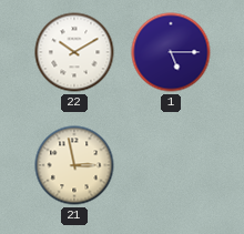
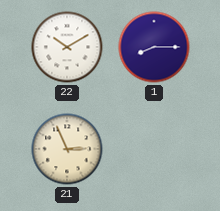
1: 5:15 -> 8:15 (154, 47)
21: 2:58 -> 2:56 (67, 149)
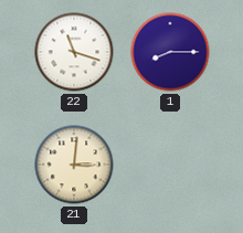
22: 10:10 -> 11:18 (74, 52)
21: 2:56 -> 3:01 (74, 165)
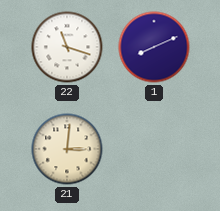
1: 8:15 -> 8:11 (154, 47)
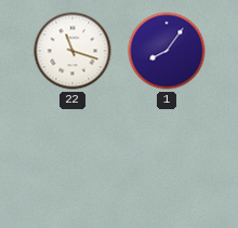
1: 8:11 -> 8:06 (167, 51)
21: 3:01 -> none (67, 149)
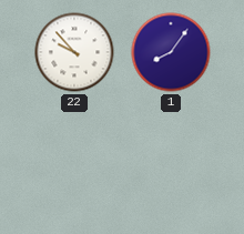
22: 11:18 -> 9:53 (74, 52)
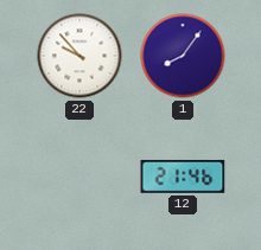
12: none -> 21:46 (183, 177)
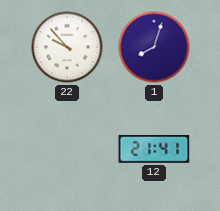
1: 8:06 -> 8:03 (154, 47)
12: 21:46 -> 21:41 (154, 149)
